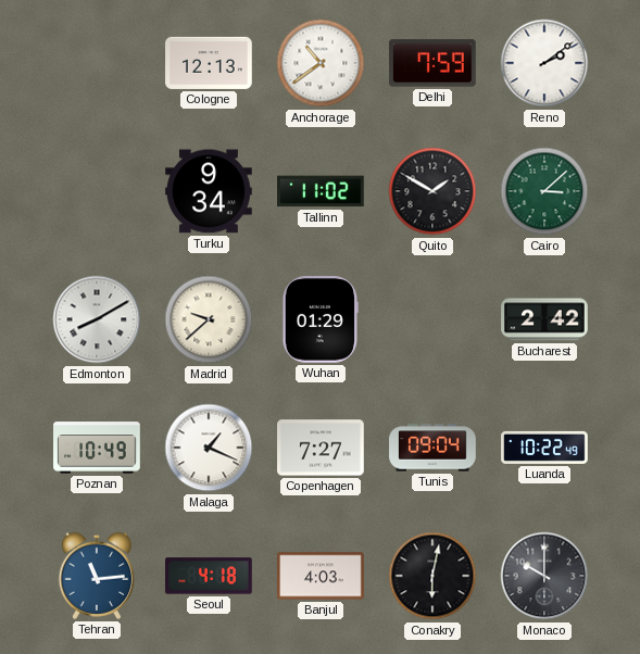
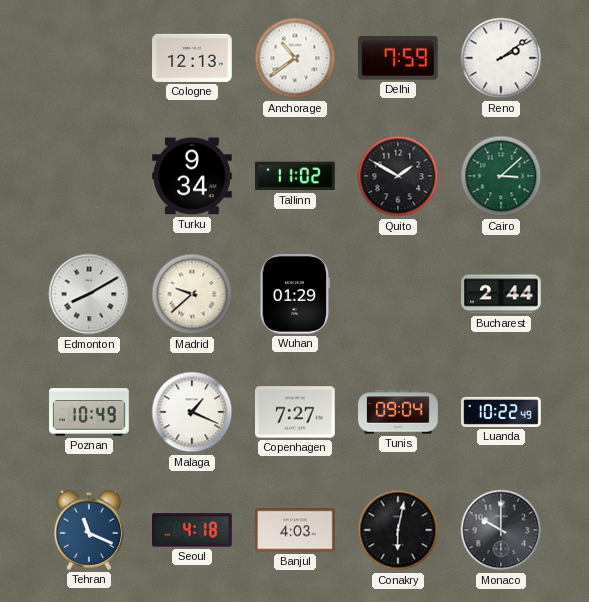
Bucharest: 2:42 -> 2:44 (501, 294)
Tehran: 11:14 -> 11:19 (89, 530)
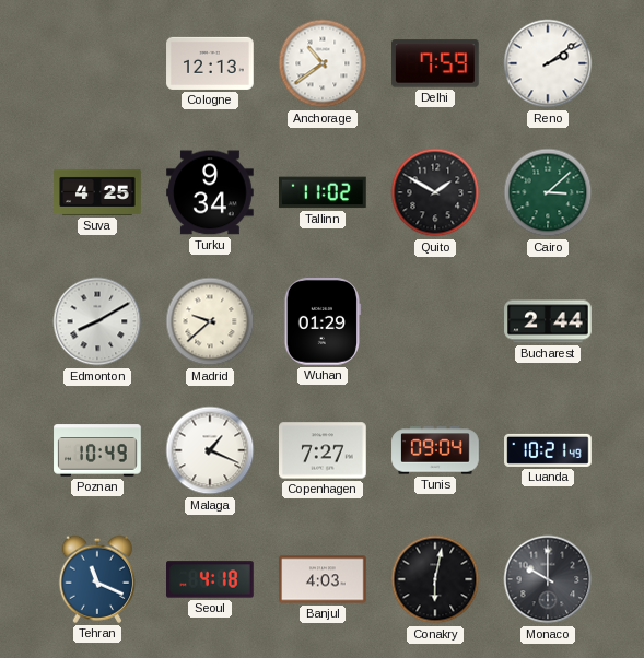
Suva: none -> 4:25 (97, 192)
Luanda: 10:22 -> 10:21 (548, 450)
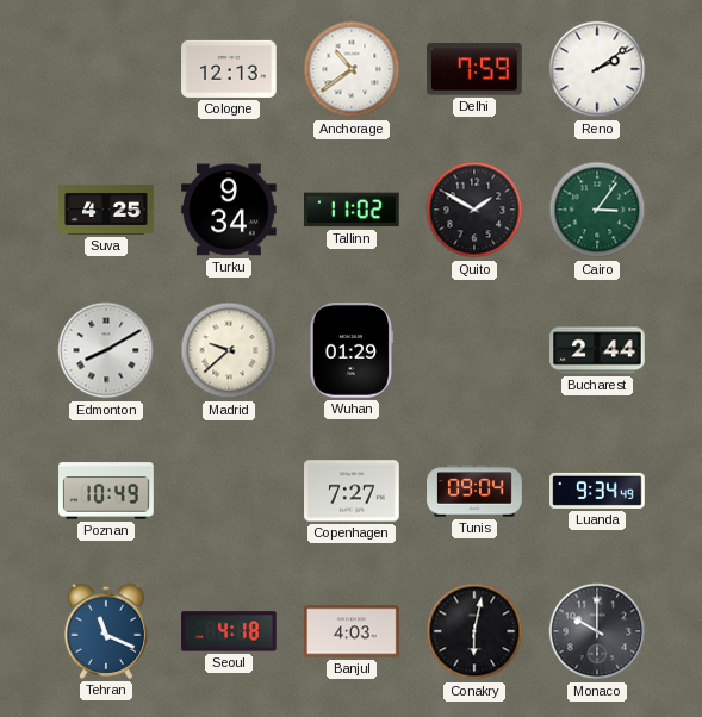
Cairo: 3:08 -> 3:06 (597, 210)
Malaga: 1:19 -> none (210, 450)
Luanda: 10:21 -> 9:34 (597, 491)
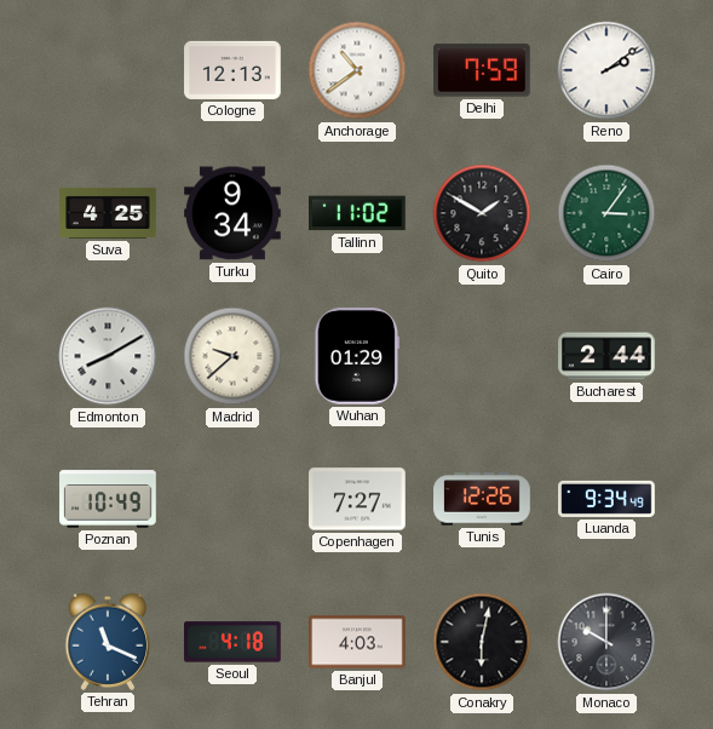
Tunis: 09:04 -> 12:26 (482, 499)
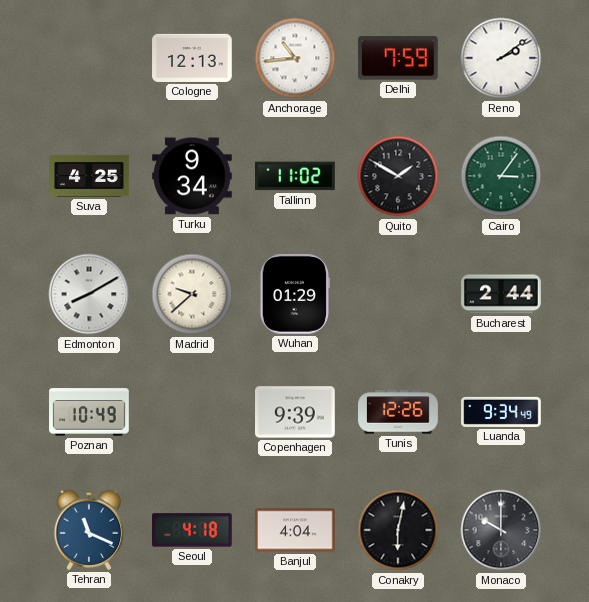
Anchorage: 10:39 -> 10:44 (295, 58)
Copenhagen: 7:27 -> 9:39 (296, 412)
Banjul: 4:03 -> 4:04 (295, 530)
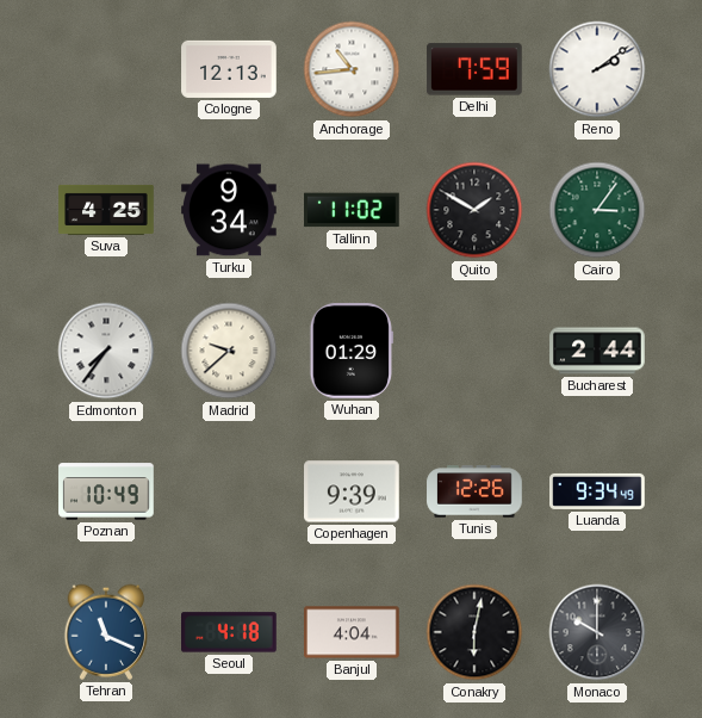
Edmonton: 8:10 -> 7:36 (106, 351)
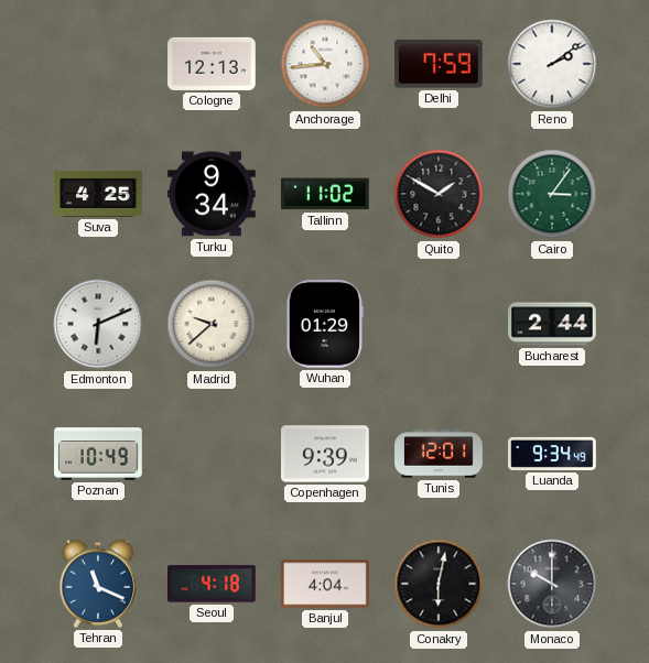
Edmonton: 7:36 -> 6:11 (98, 324)
Tunis: 12:26 -> 12:01 (439, 454)
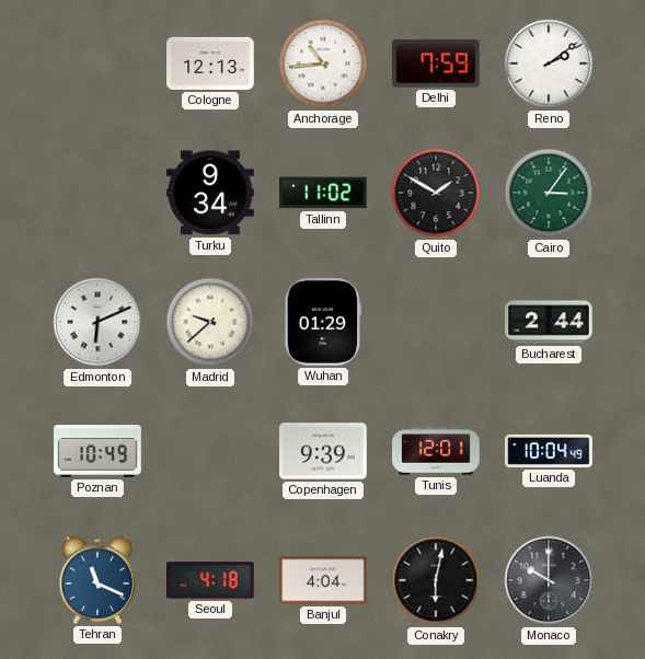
Suva: 4:25 -> none (98, 194)
Luanda: 9:34 -> 10:04 (549, 451)
